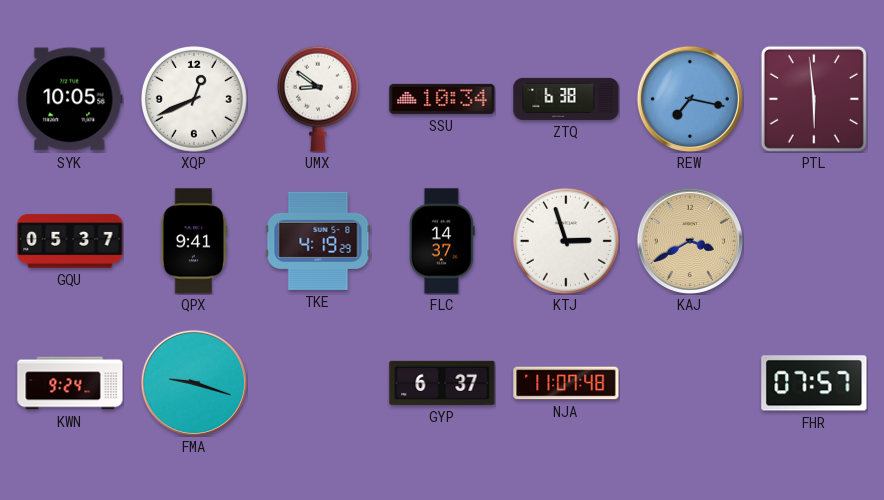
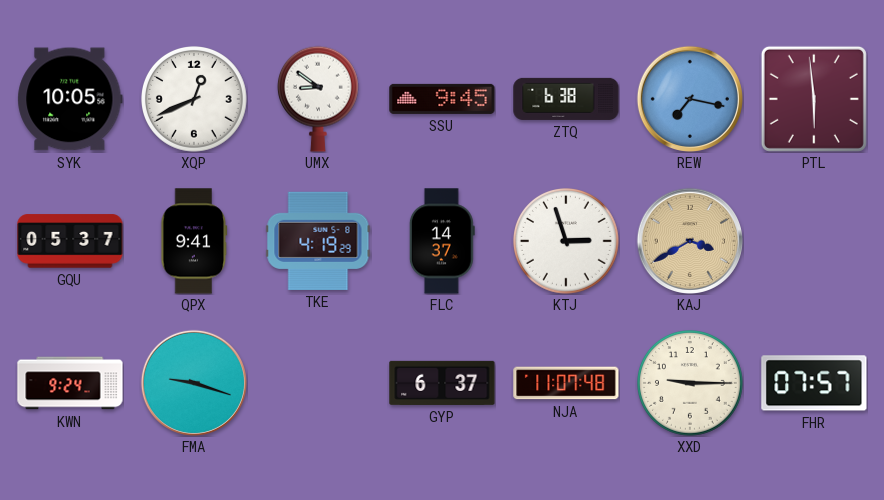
SSU: 10:34 -> 9:45 (442, 99)
XXD: none -> 9:15 (691, 384)
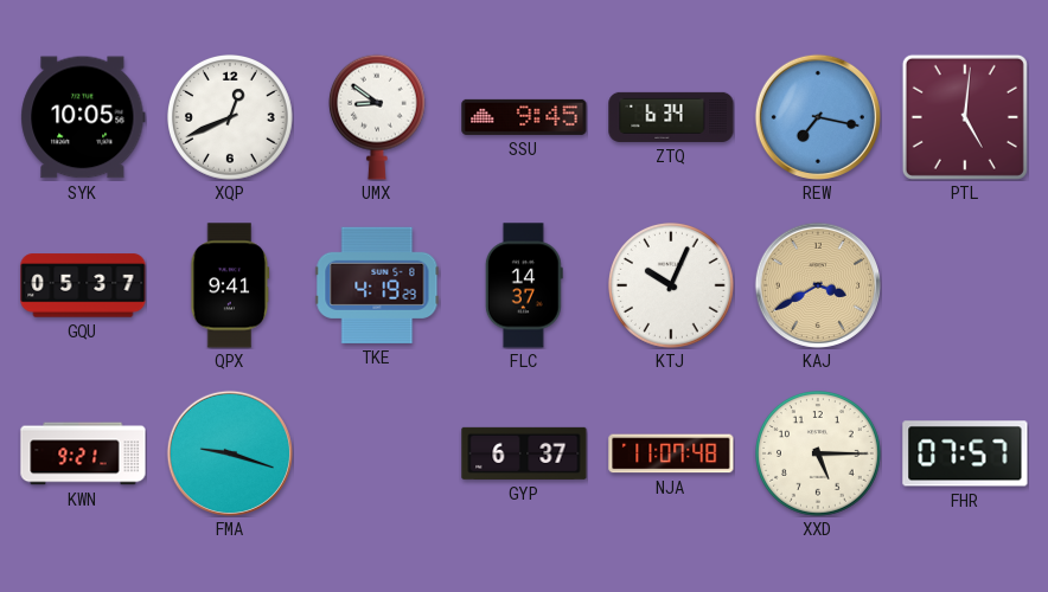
ZTQ: 6:38 -> 6:34 (671, 117)
PTL: 5:59 -> 5:01 (965, 117)
KTJ: 2:57 -> 10:04 (672, 287)
KWN: 9:24 -> 9:21 (83, 453)
XXD: 9:15 -> 5:15 (819, 455)
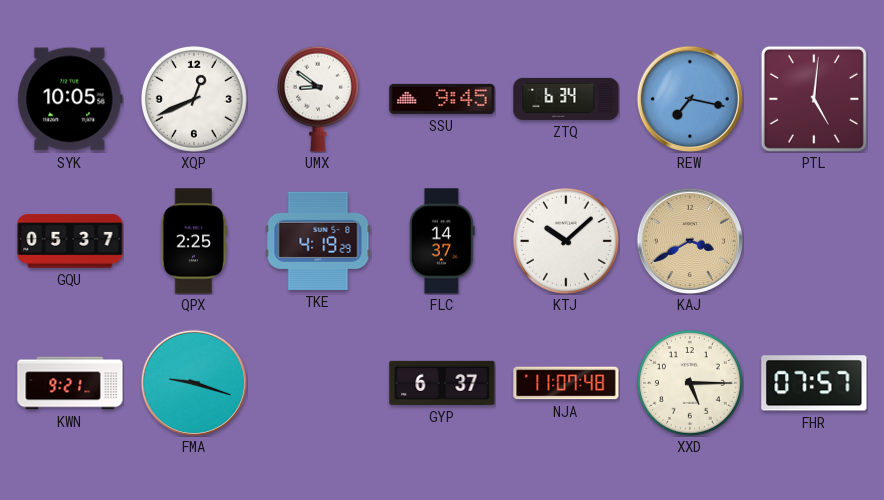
QPX: 9:41 -> 2:25 (194, 241)
KTJ: 10:04 -> 10:08 (567, 242)
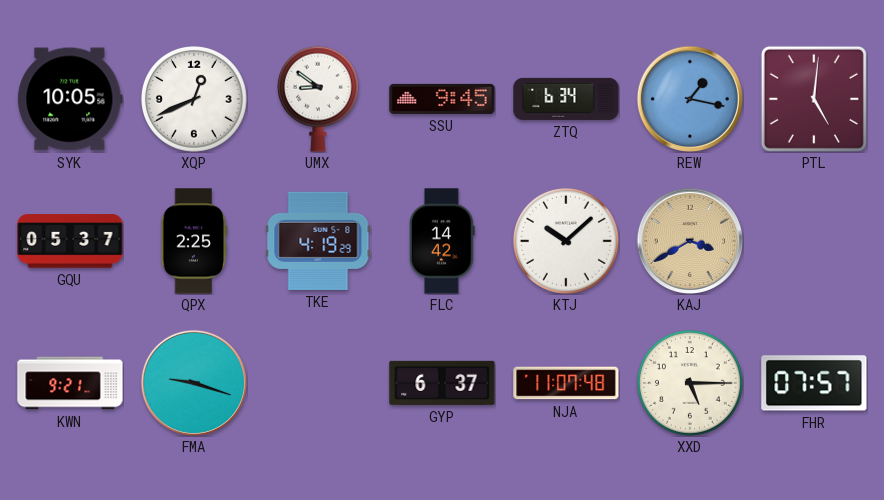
REW: 7:17 -> 1:17 (690, 99)
FLC: 14:37 -> 14:42 (442, 241)
